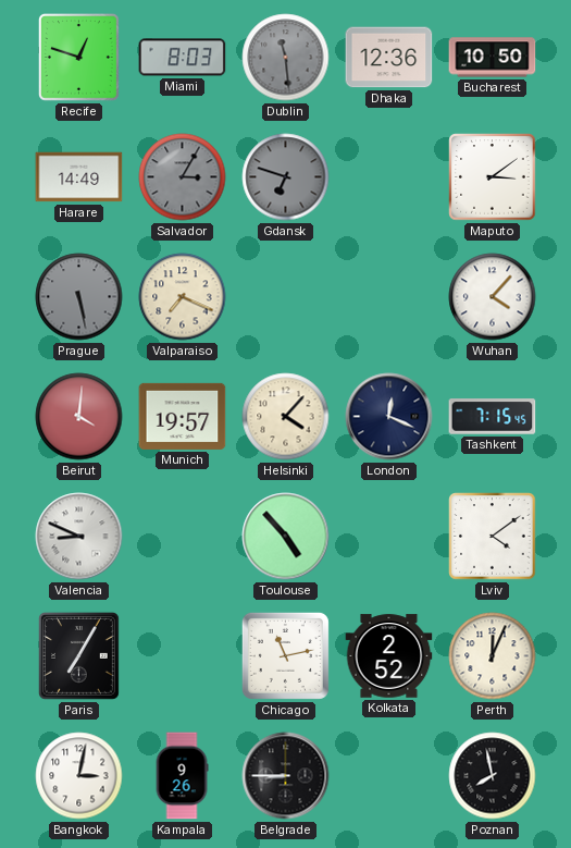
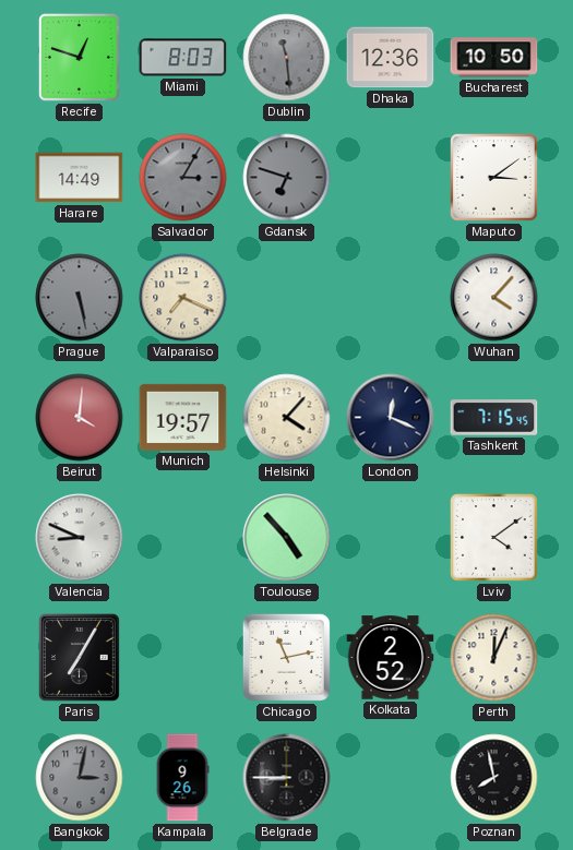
Bangkok dial: white -> grey (80, 778)
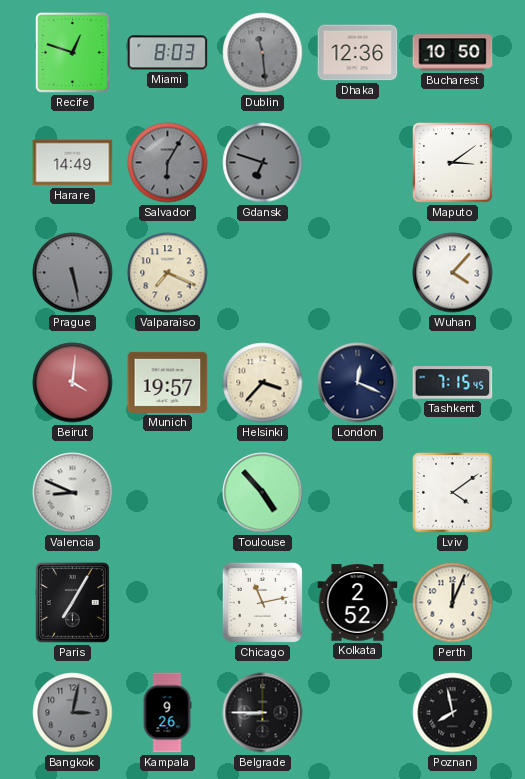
Salvador: 3:05 -> 6:05 (168, 163)
Helsinki: 4:07 -> 3:37 (263, 383)
